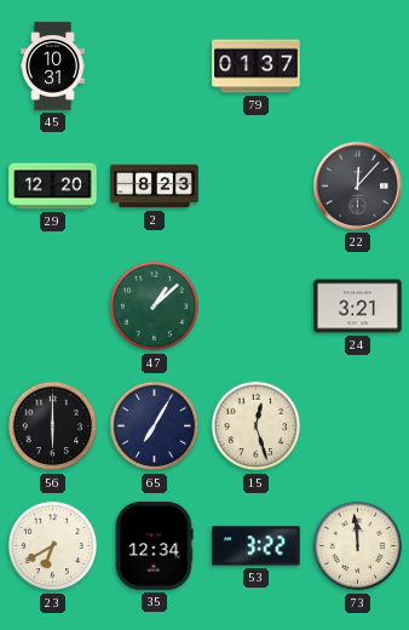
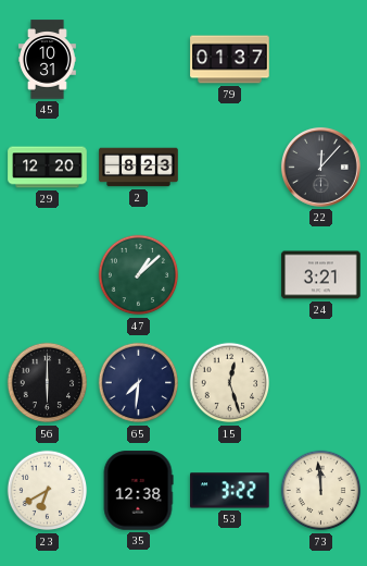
65: 7:05 -> 7:31 (139, 383)
35: 12:34 -> 12:38 (138, 491)
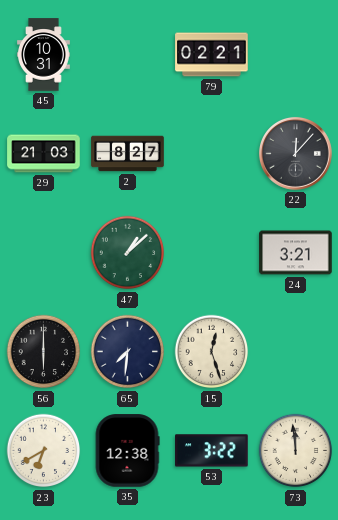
79: 01:37 -> 02:21 (212, 55)
29: 12:20 -> 21:03 (44, 154)
2: 8:23 -> 8:27 (128, 154)
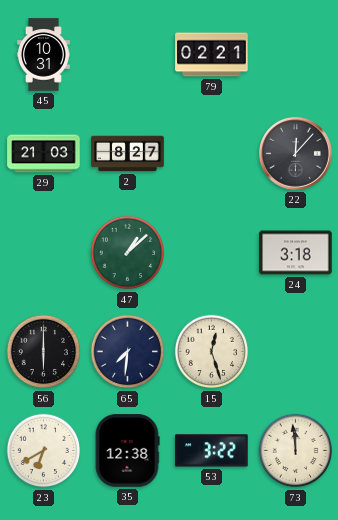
24: 3:21 -> 3:18 (296, 253)
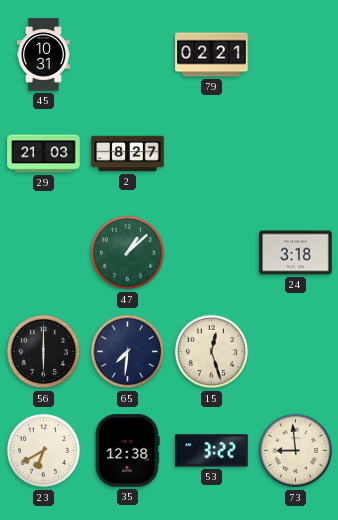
22: 12:07 -> none (296, 154)
73: 11:59 -> 8:59 (296, 451)
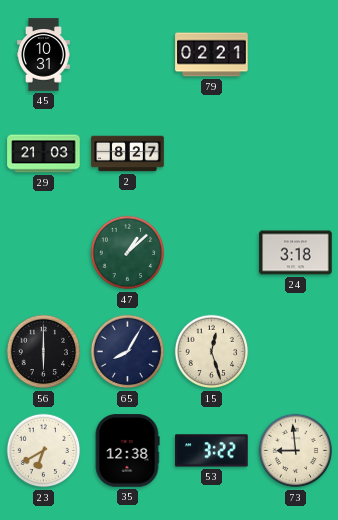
65: 7:31 -> 8:05 (128, 352)
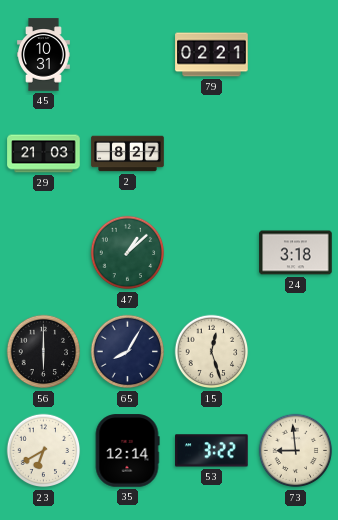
35: 12:38 -> 12:14 (127, 451)
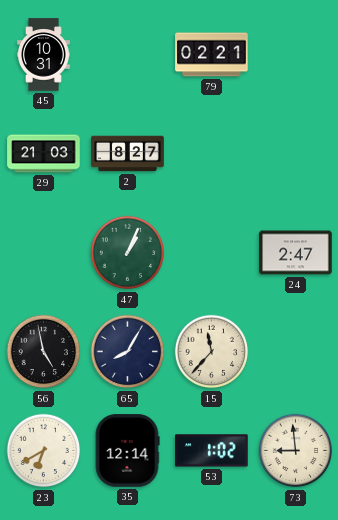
47: 1:08 -> 1:04 (128, 253)
24: 3:18 -> 2:47 (296, 253)
56: 6:00 -> 4:58 (44, 352)
15: 12:27 -> 11:37 (212, 352)
53: 3:22 -> 1:02 (212, 451)
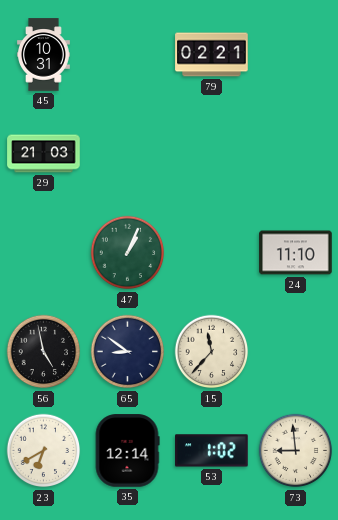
2: 8:27 -> none (128, 154)
24: 2:47 -> 11:10 (296, 253)
65: 8:05 -> 8:51 (128, 352)
